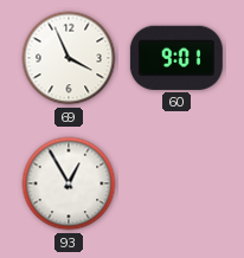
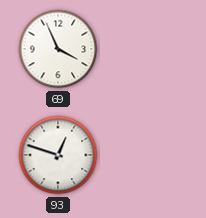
60: 9:01 -> none (176, 58)
93: 12:55 -> 12:48 (58, 155)
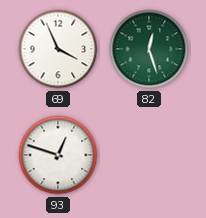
82: none -> 12:27 (149, 49)
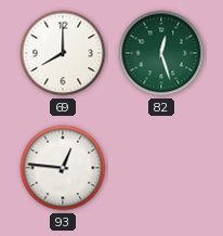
69: 3:56 -> 8:00 (63, 53)
93: 12:48 -> 12:46 (63, 168)
